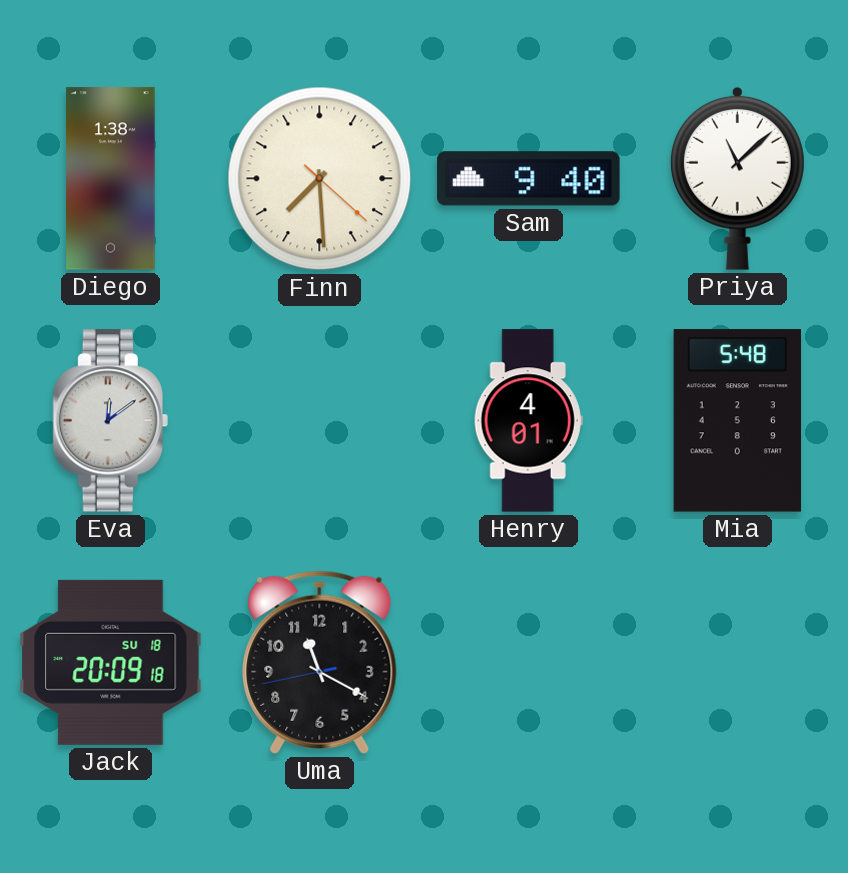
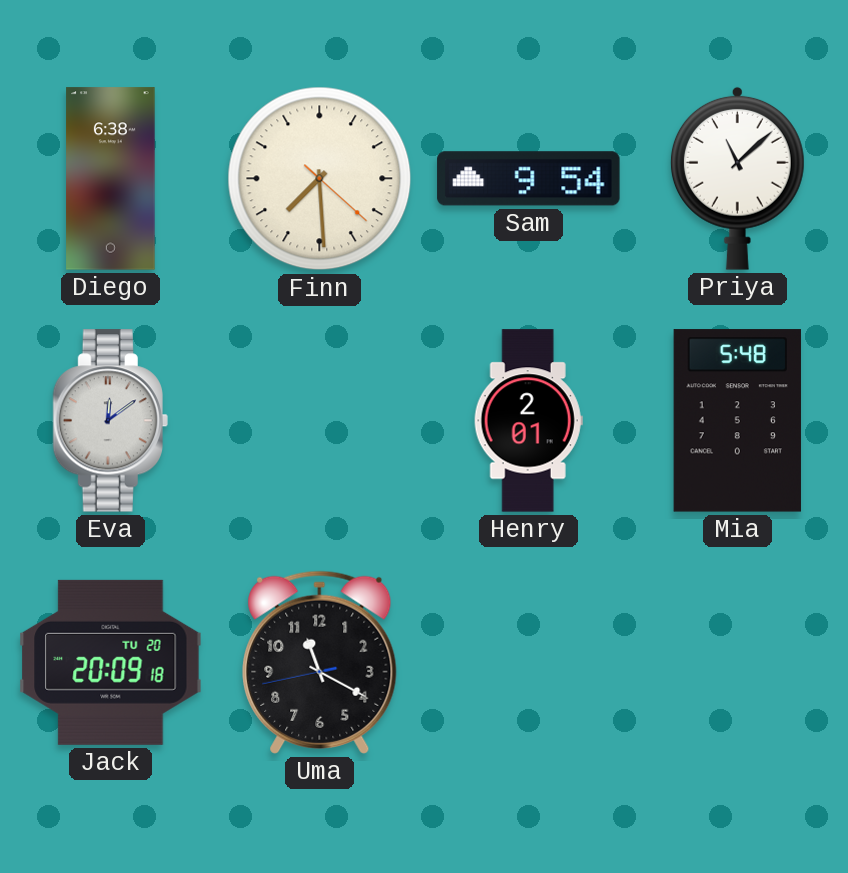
Diego: 1:38 -> 6:38 (111, 179)
Sam: 9:40 -> 9:54 (529, 179)
Henry: 4:01 -> 2:01 (528, 421)
Jack date: SU 18 -> TU 20 (111, 662)
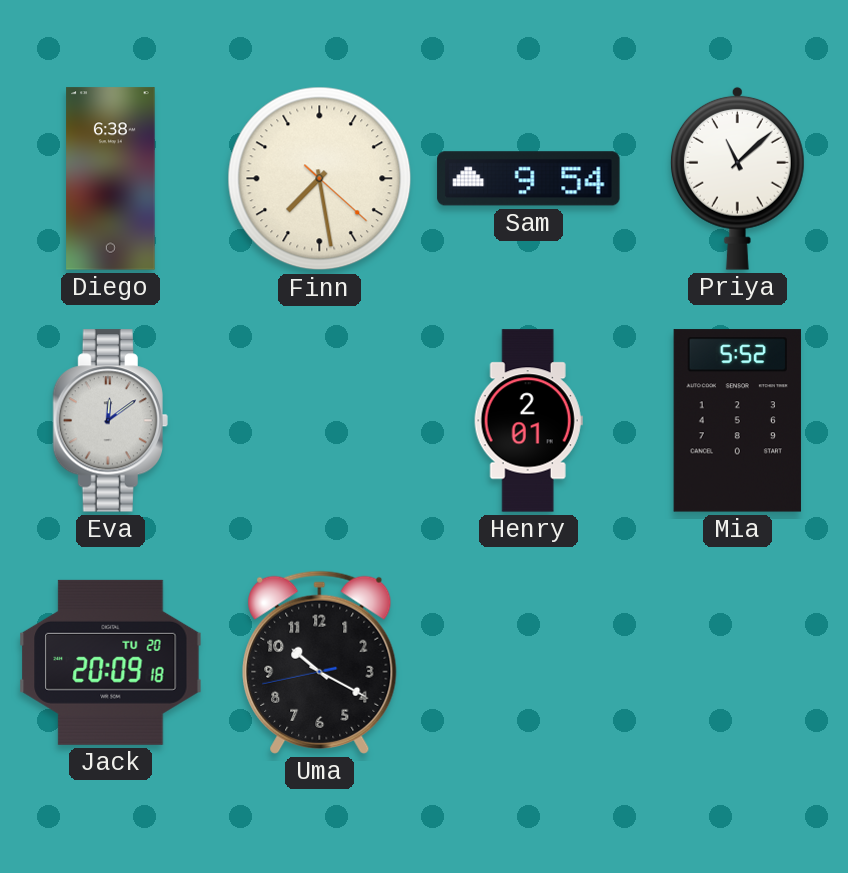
Finn: 7:29 -> 7:28 (320, 179)
Mia: 5:48 -> 5:52 (737, 421)
Uma: 11:19 -> 10:19 (320, 662)
